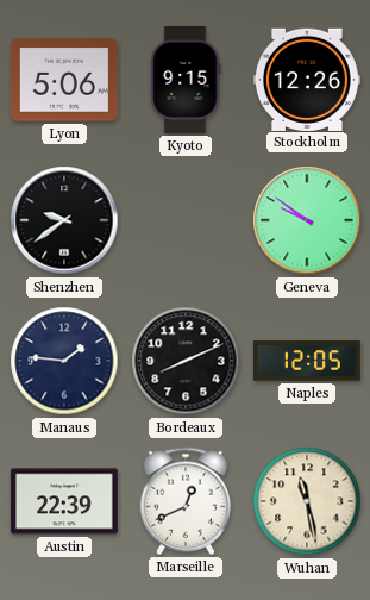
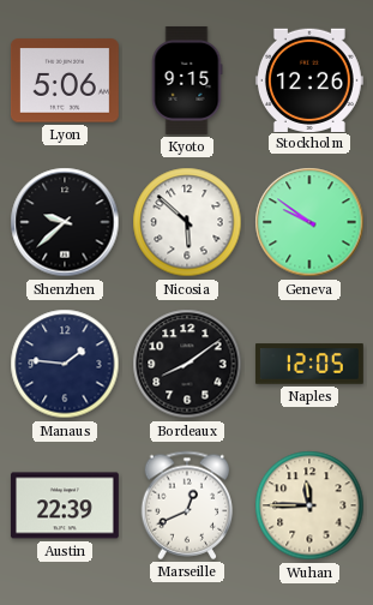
Shenzhen: 9:39 -> 9:38 (65, 222)
Nicosia: none -> 5:52 (187, 222)
Bordeaux: 8:11 -> 8:09 (187, 364)
Wuhan: 11:28 -> 11:45 (309, 505)
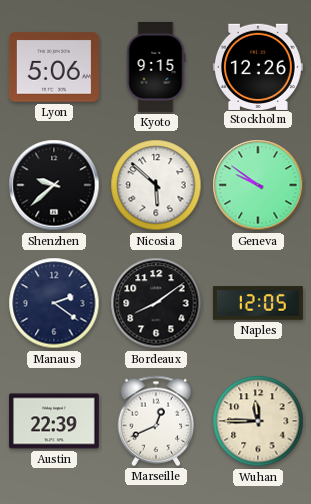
Manaus: 1:46 -> 2:21 (54, 303)
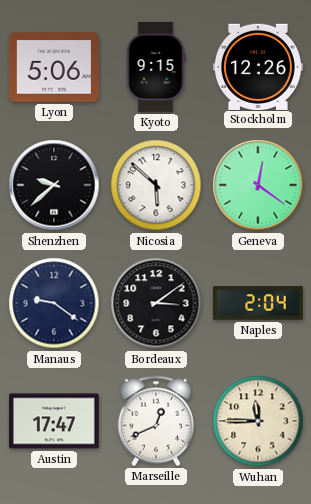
Geneva: 9:51 -> 12:21 (258, 185)
Manaus: 2:21 -> 9:21 (54, 303)
Bordeaux: 8:09 -> 3:09 (156, 303)
Naples: 12:05 -> 2:04 (258, 303)
Austin: 22:39 -> 17:47 (54, 421)
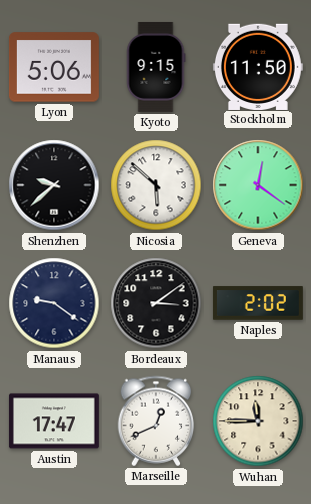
Stockholm: 12:26 -> 11:50 (258, 66)
Naples: 2:04 -> 2:02 (258, 303)
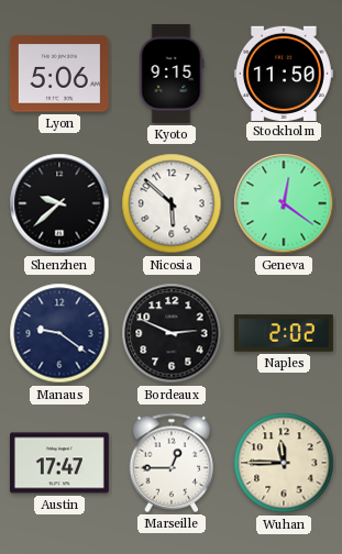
Bordeaux: 3:09 -> 2:49 (172, 333)
Marseille: 12:41 -> 12:45 (172, 463)
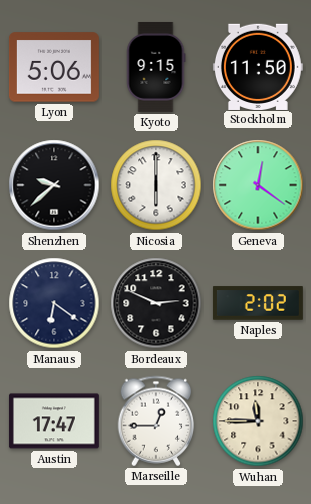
Nicosia: 5:52 -> 6:00 (156, 185)
Manaus: 9:21 -> 6:21 (54, 303)
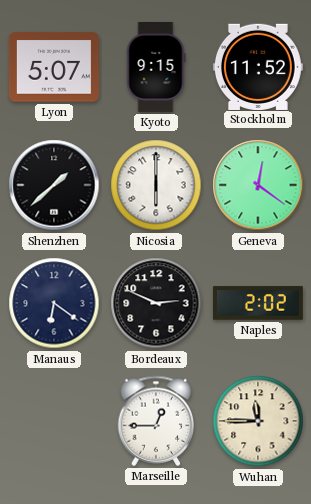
Lyon: 5:06 -> 5:07 (54, 67)
Stockholm: 11:50 -> 11:52 (258, 66)
Shenzhen: 9:38 -> 1:38 (54, 185)
Austin: 17:47 -> none (54, 421)
